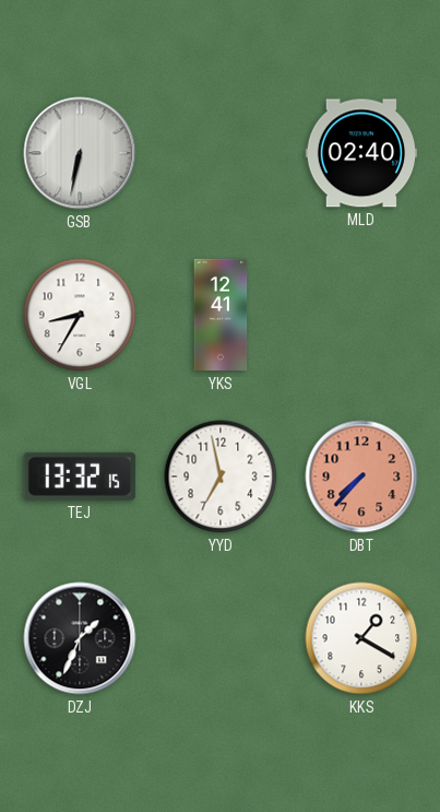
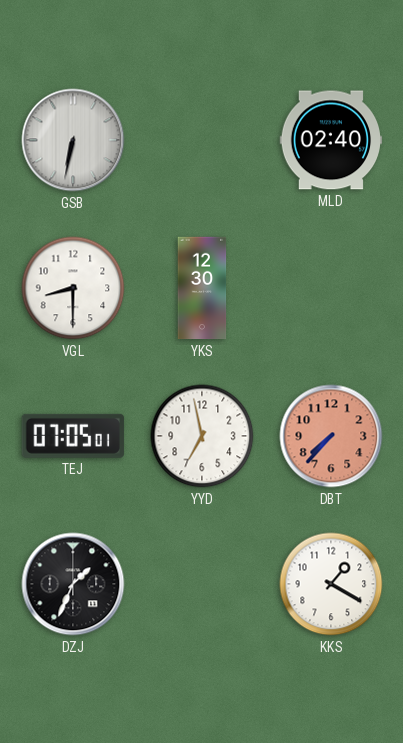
VGL: 8:35 -> 8:30 (73, 288)
YKS: 12:41 -> 12:30 (202, 288)
TEJ: 13:32 -> 07:05 (73, 436)
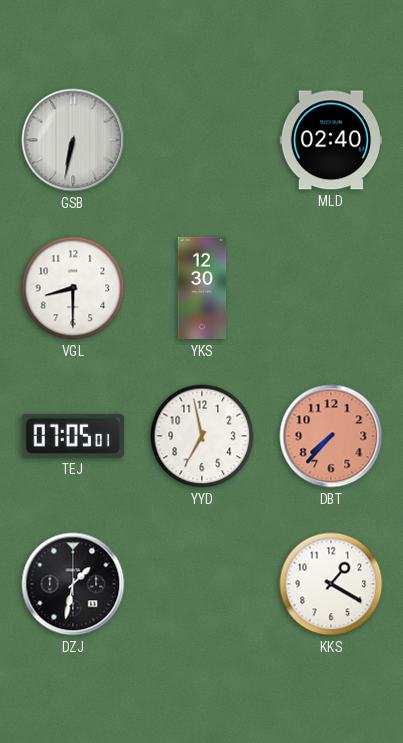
DZJ: 1:34 -> 1:32 (73, 584)
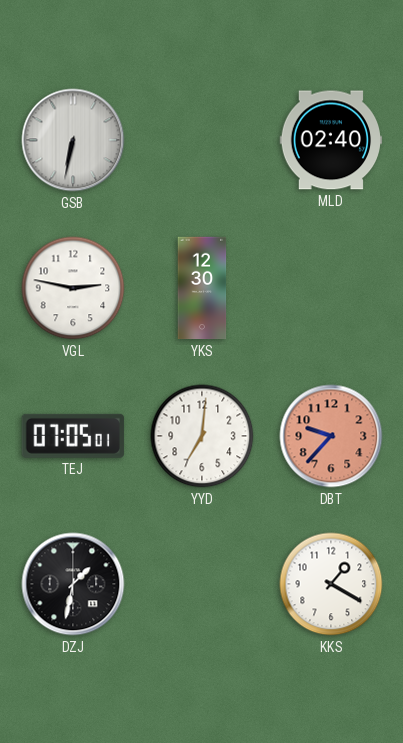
VGL: 8:30 -> 2:47 (73, 288)
YYD: 6:58 -> 7:01 (202, 436)
DBT: 7:37 -> 9:37 (331, 436)
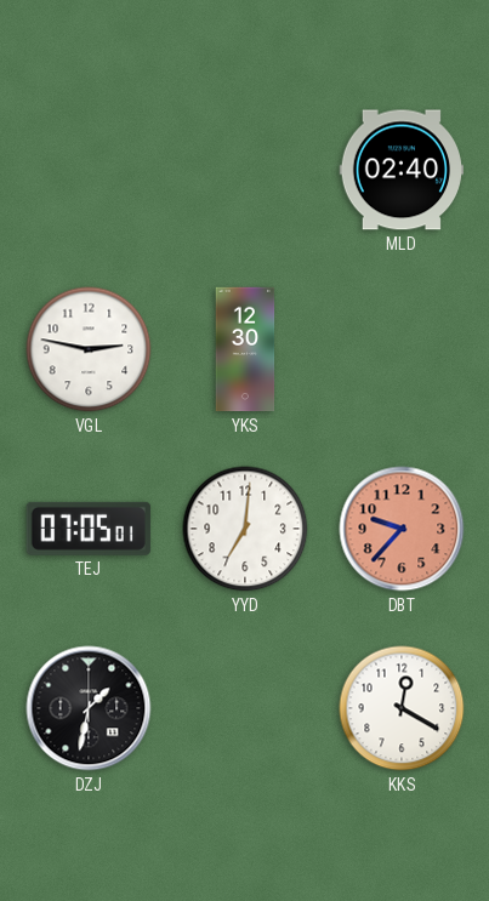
GSB: 6:32 -> none (73, 140)
KKS: 1:20 -> 12:20 (402, 708)
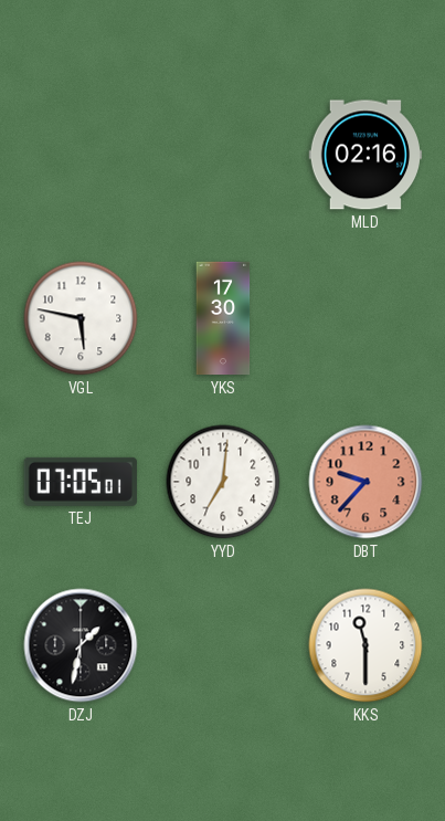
MLD: 02:40 -> 02:16 (365, 155)
VGL: 2:47 -> 5:47 (81, 318)
YKS: 12:30 -> 17:30 (223, 318)
KKS: 12:20 -> 11:30 (365, 645)
